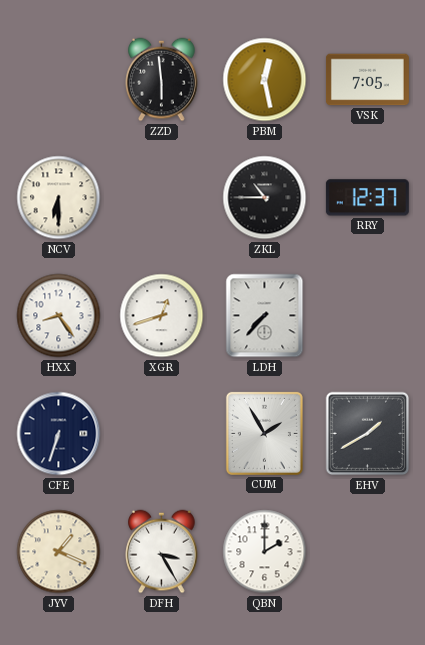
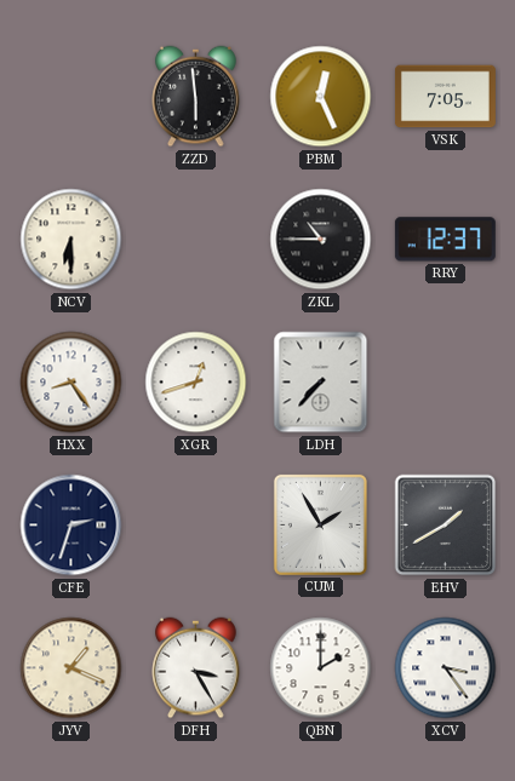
PBM: 12:28 -> 12:26 (321, 97)
CFE: 6:33 -> 2:33 (71, 526)
XCV: none -> 3:24 (446, 668)
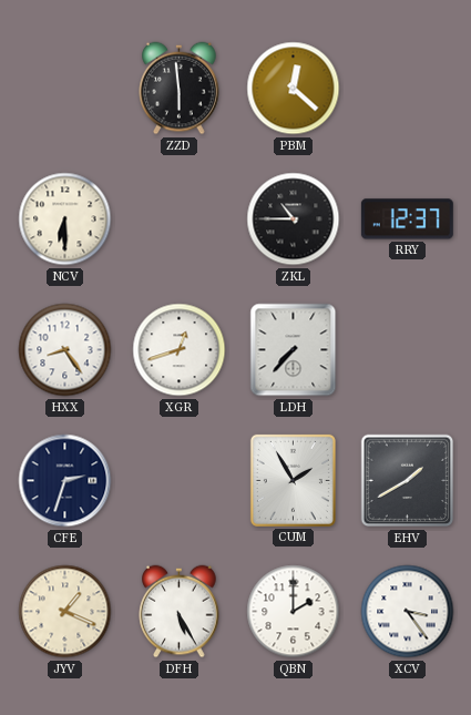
PBM: 12:26 -> 12:22 (294, 89)
VSK: 7:05 -> none (445, 97)
DFH: 3:25 -> 5:25 (180, 612)
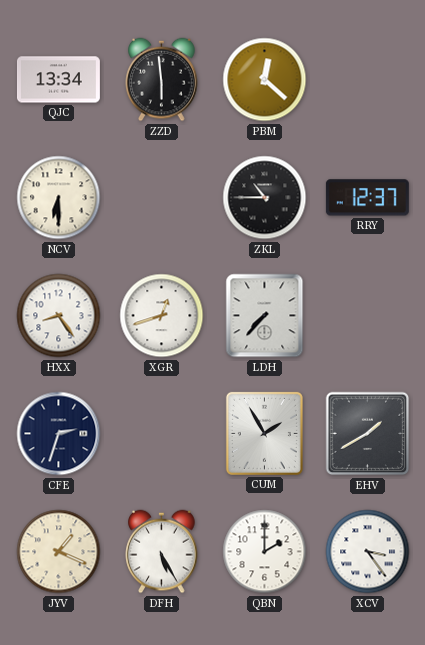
QJC: none -> 13:34 (58, 80)
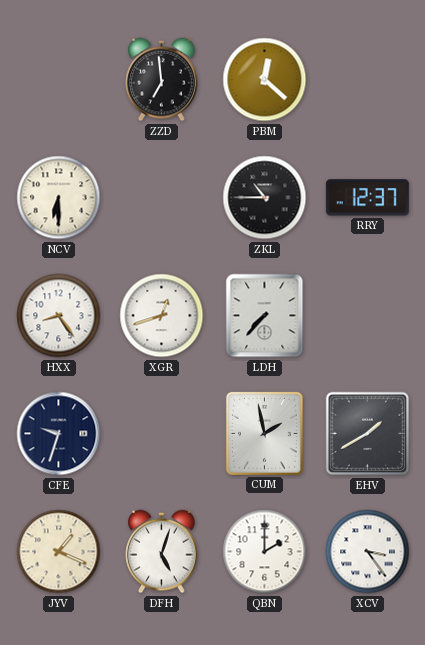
QJC: 13:34 -> none (58, 80)
ZZD: 5:59 -> 6:59 (162, 80)
CFE: 2:33 -> 9:33 (59, 434)
CUM: 1:55 -> 1:58 (264, 433)
DFH: 5:25 -> 5:03 (162, 552)
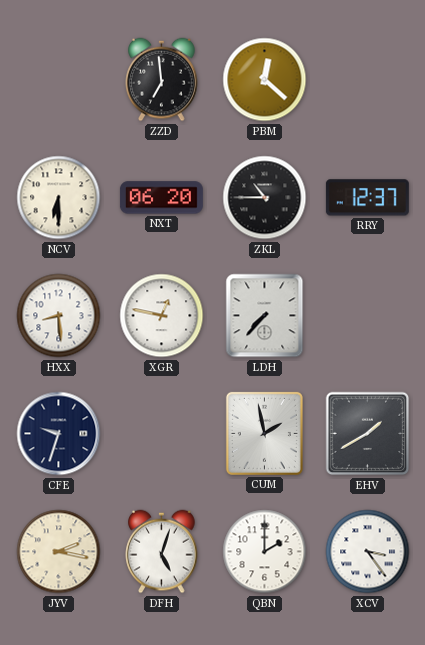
NXT: none -> 06:20 (161, 198)
HXX: 8:24 -> 8:29 (59, 316)
XGR: 12:42 -> 12:47 (162, 316)
JYV: 1:19 -> 2:17 (59, 552)
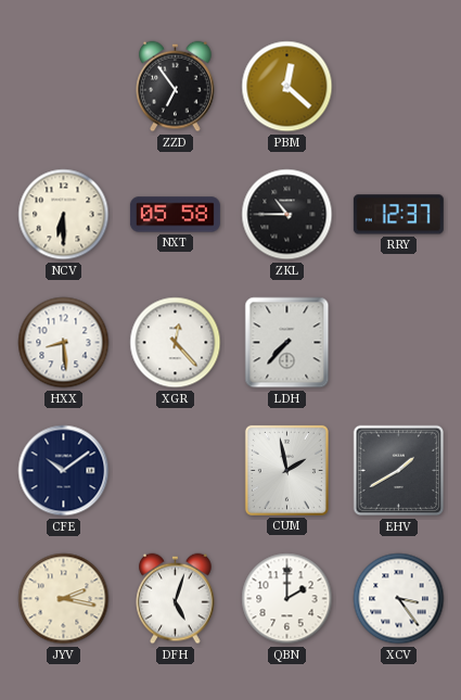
ZZD: 6:59 -> 6:54 (176, 87)
NXT: 06:20 -> 05:58 (175, 215)
XGR: 12:47 -> 12:23 (176, 343)
CFE: 9:33 -> 10:09 (64, 471)
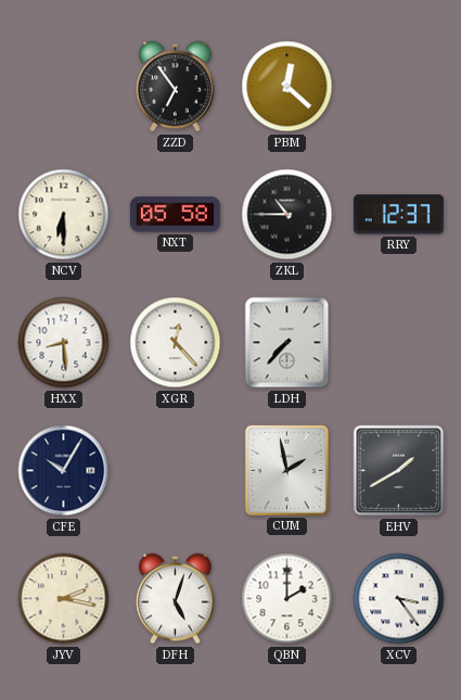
CFE: 10:09 -> 10:05 (64, 471)
